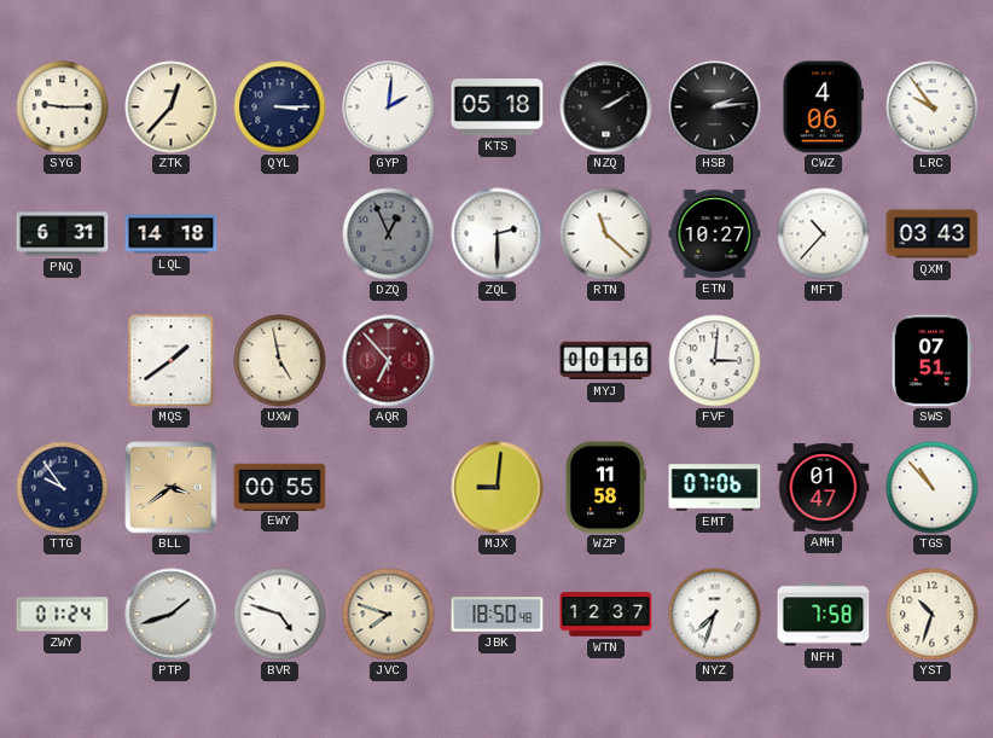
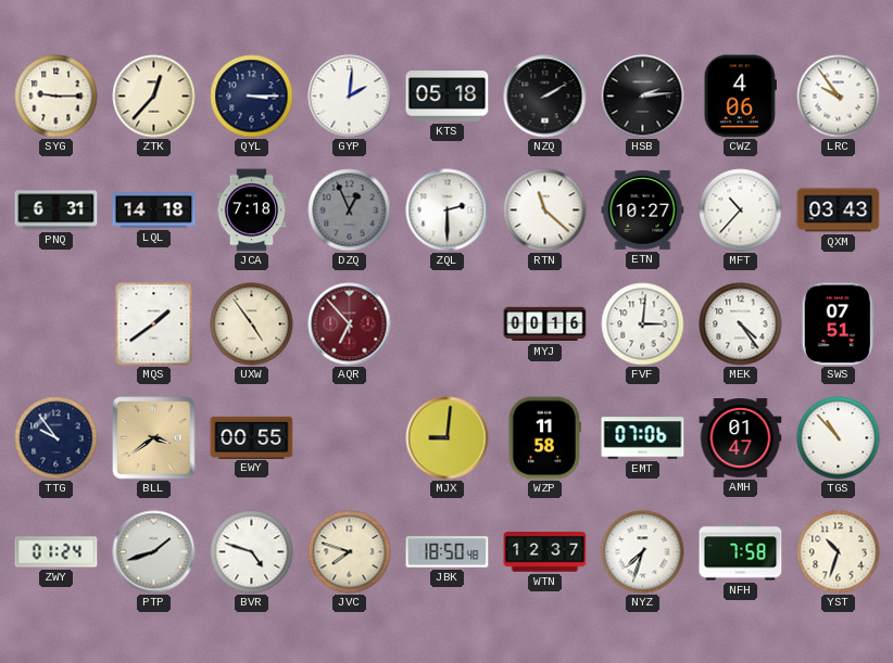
JCA: none -> 7:18 (252, 211)
UXW: 4:58 -> 4:54 (252, 324)
MEK: none -> 4:24 (741, 324)
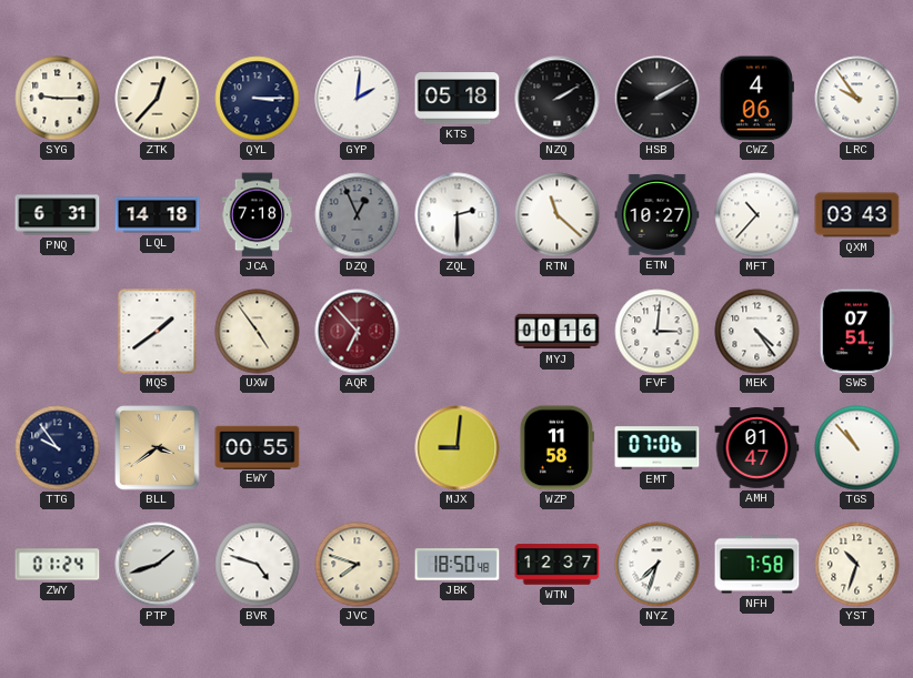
HSB: 2:14 -> 2:10 (658, 99)
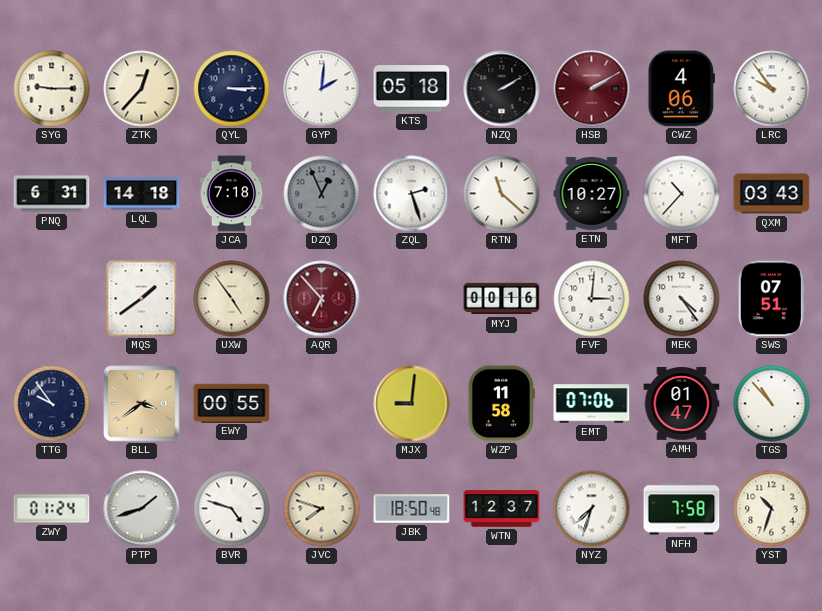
HSB dial: black -> burgundy (592, 89)
ZQL: 2:30 -> 2:27 (412, 194)
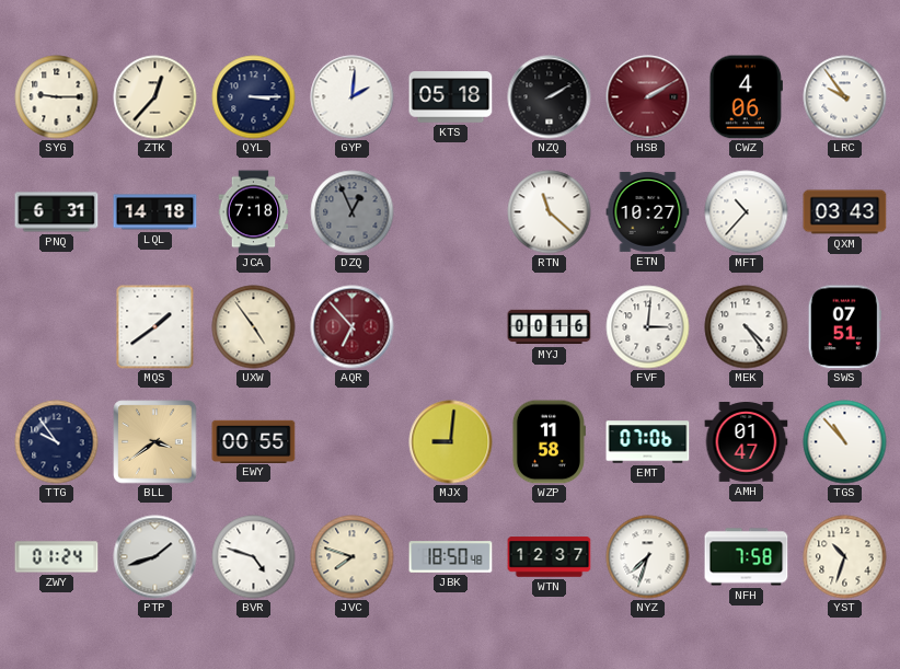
ZQL: 2:27 -> none (412, 194)
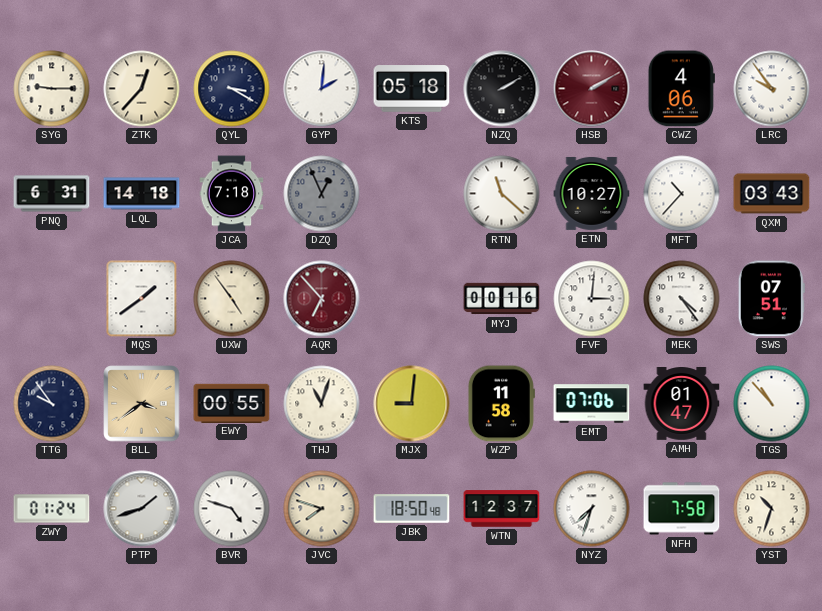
QYL: 3:15 -> 3:20 (232, 89)
THJ: none -> 11:03 (322, 404)
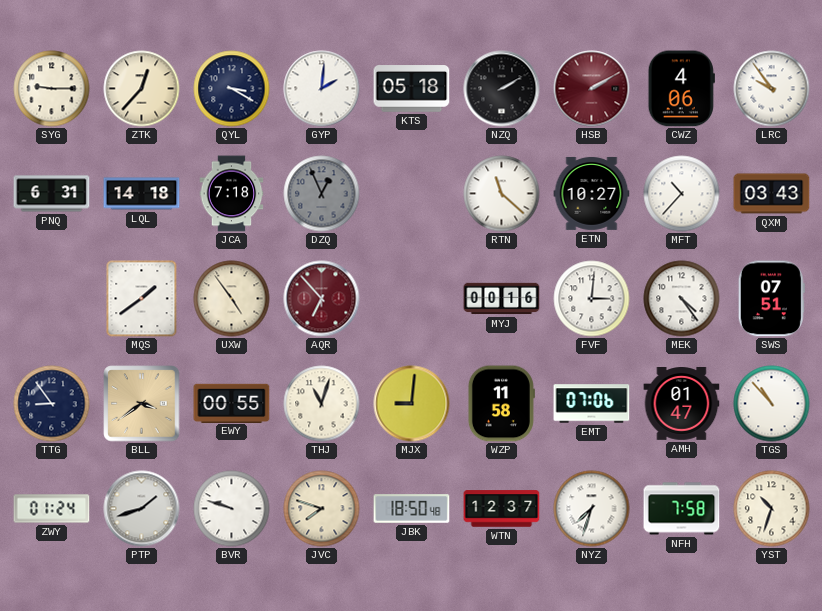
TTG: 9:54 -> 8:54 (52, 404)
BVR: 4:48 -> 9:48 (232, 509)
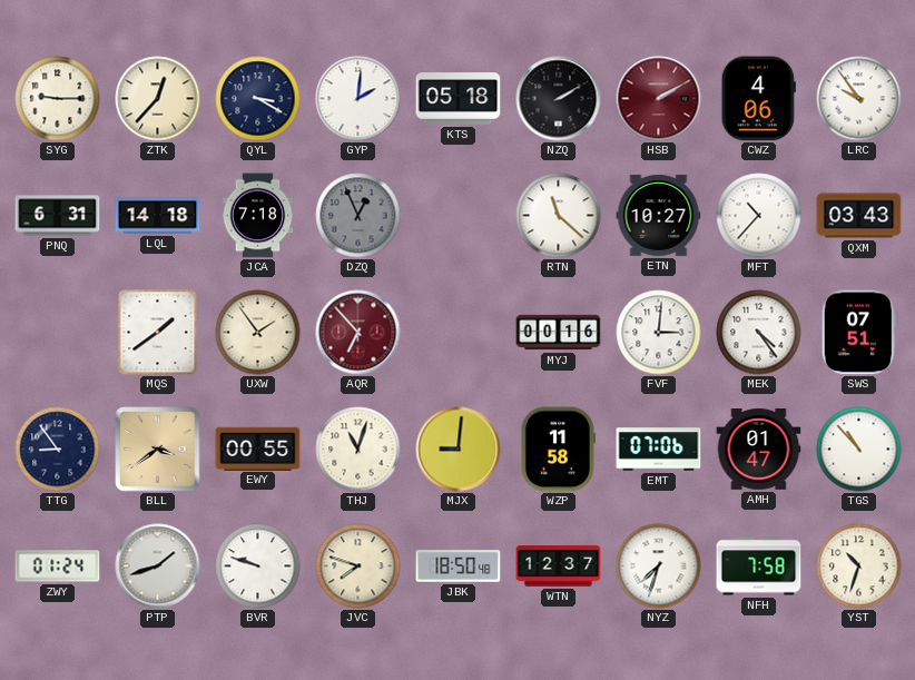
UXW: 4:54 -> 1:54 (258, 333)
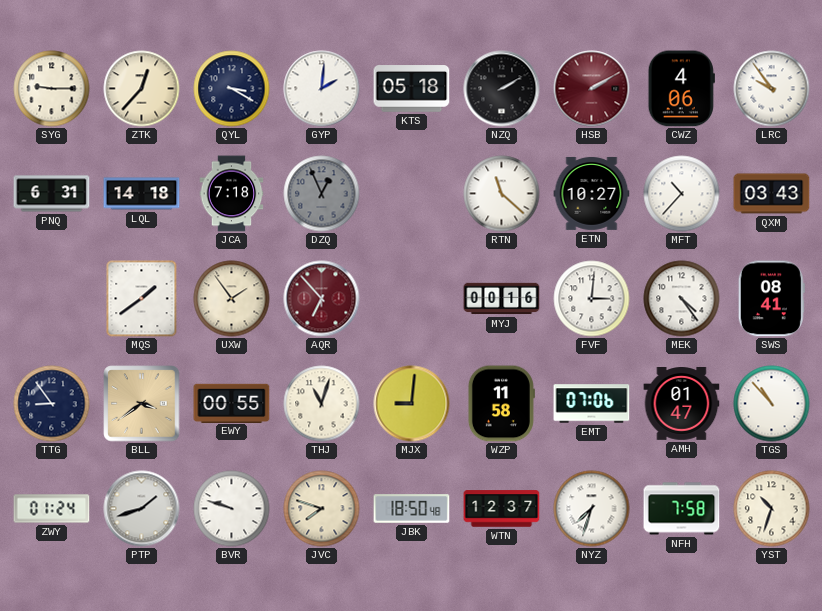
SWS: 07:51 -> 08:41 (771, 299)
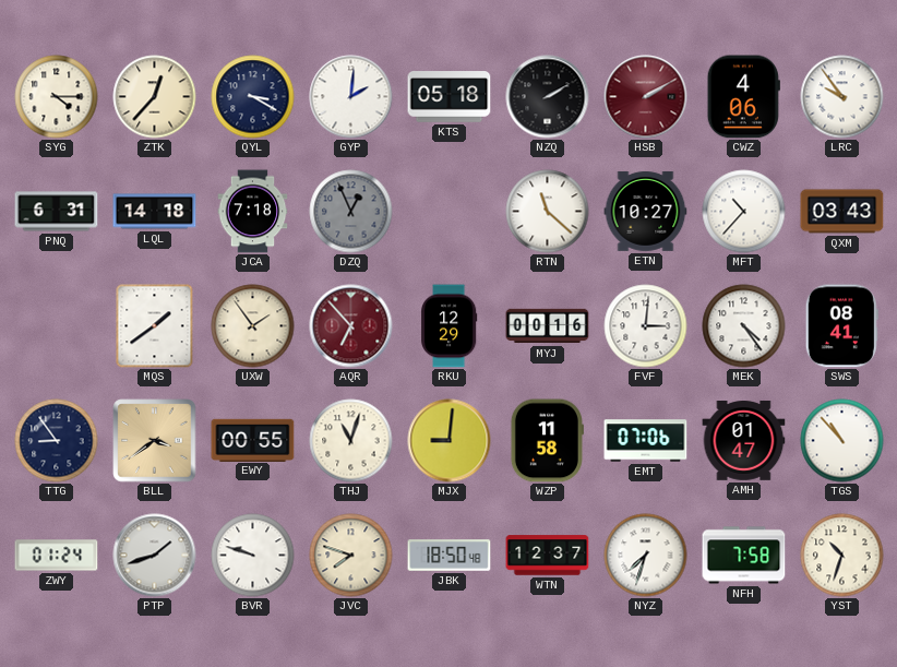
SYG: 9:15 -> 4:15 (57, 97)
RKU: none -> 12:29 (450, 326)
